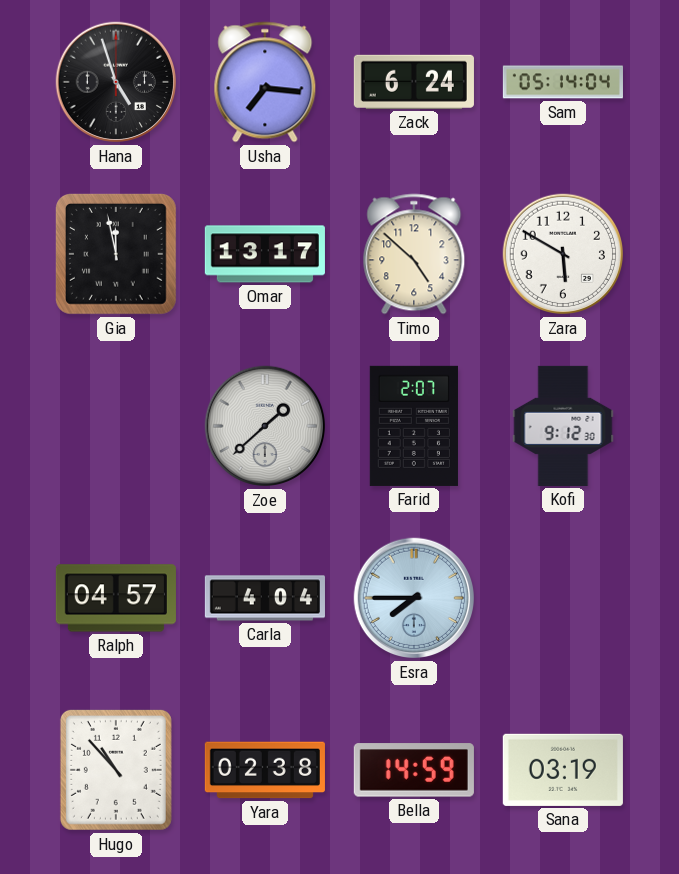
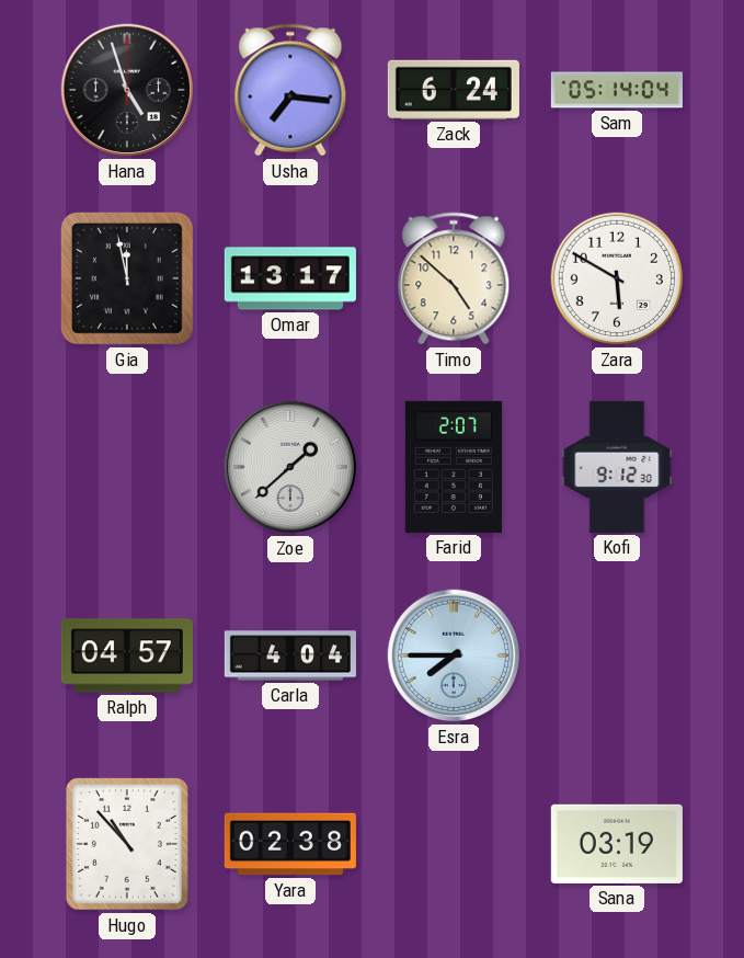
Bella: 14:59 -> none (414, 770)
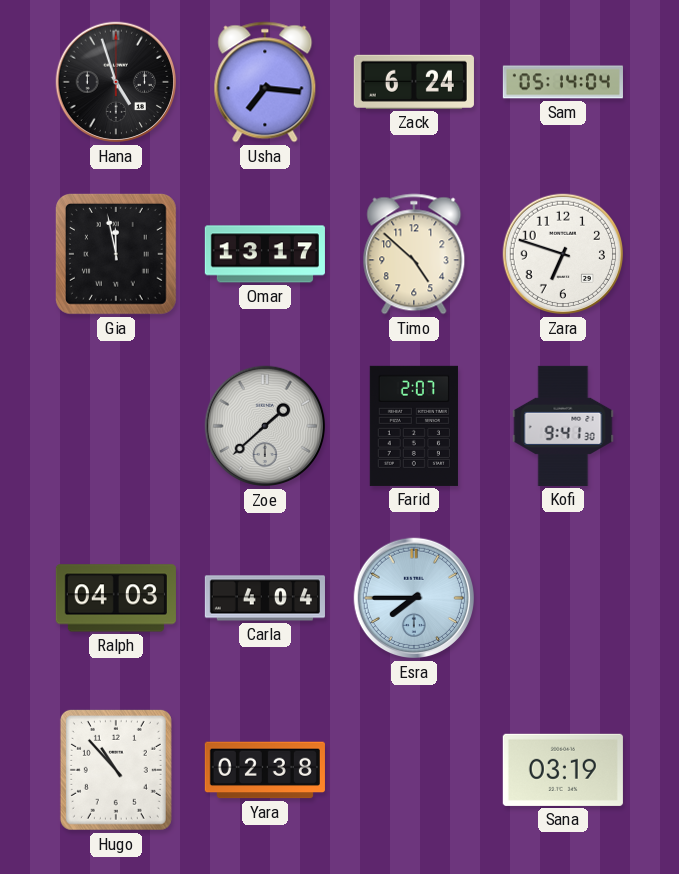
Zara: 5:50 -> 6:48 (563, 254)
Kofi: 9:12 -> 9:41 (563, 426)
Ralph: 04:57 -> 04:03 (116, 598)
